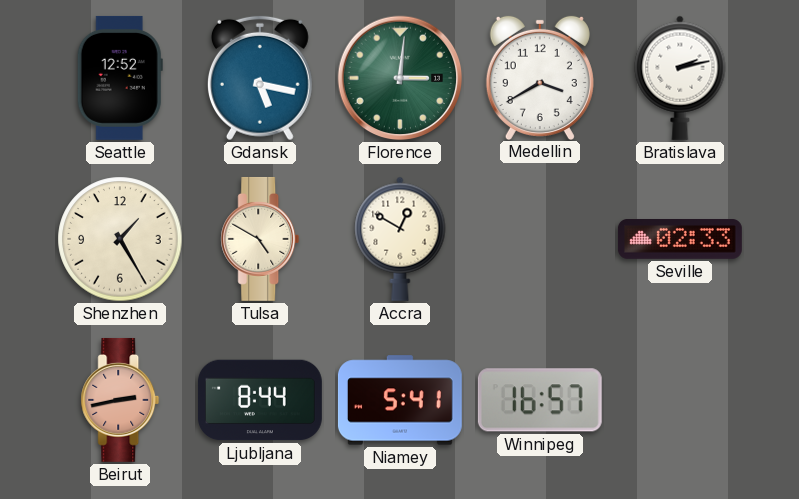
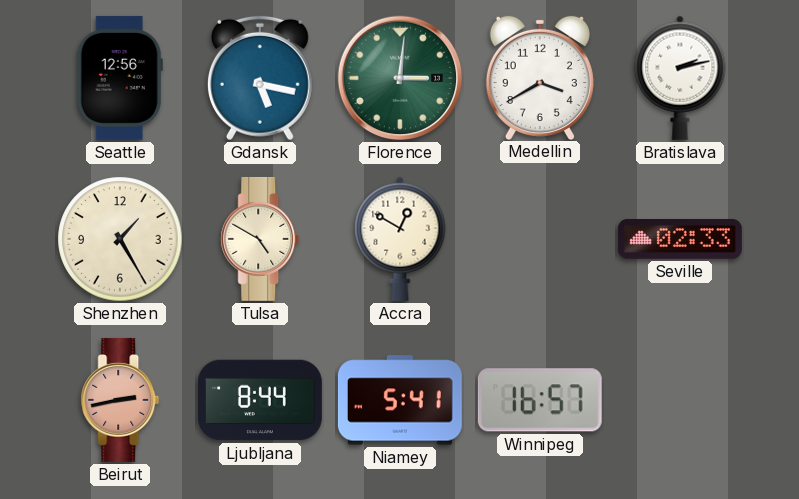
Seattle: 12:52 -> 12:56 (120, 78)
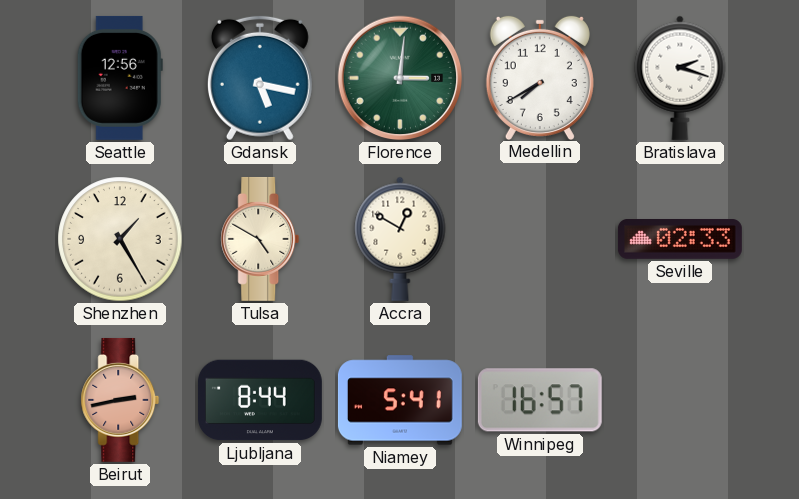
Medellin: 3:40 -> 7:40 (540, 77)
Bratislava: 2:13 -> 2:18 (680, 78)
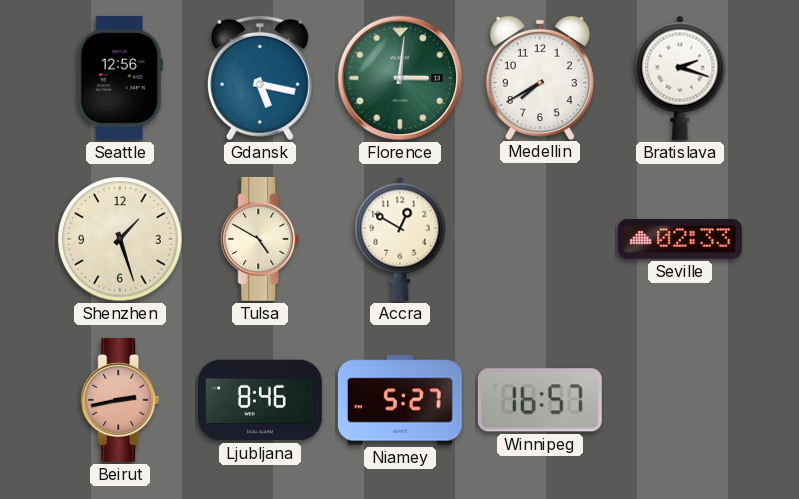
Shenzhen: 1:25 -> 1:27 (120, 239)
Ljubljana: 8:44 -> 8:46 (260, 400)
Niamey: 5:41 -> 5:27 (400, 400)
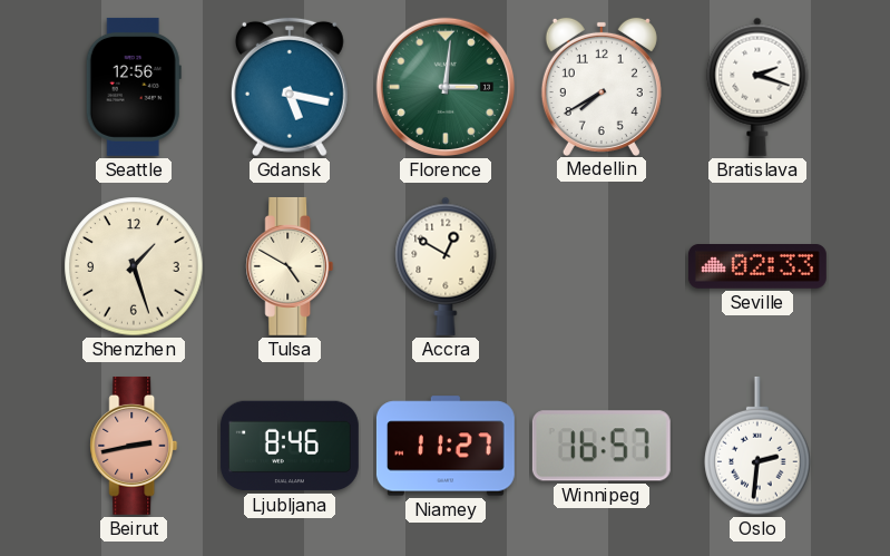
Niamey: 5:27 -> 11:27 (446, 446)
Oslo: none -> 2:31 (757, 446)
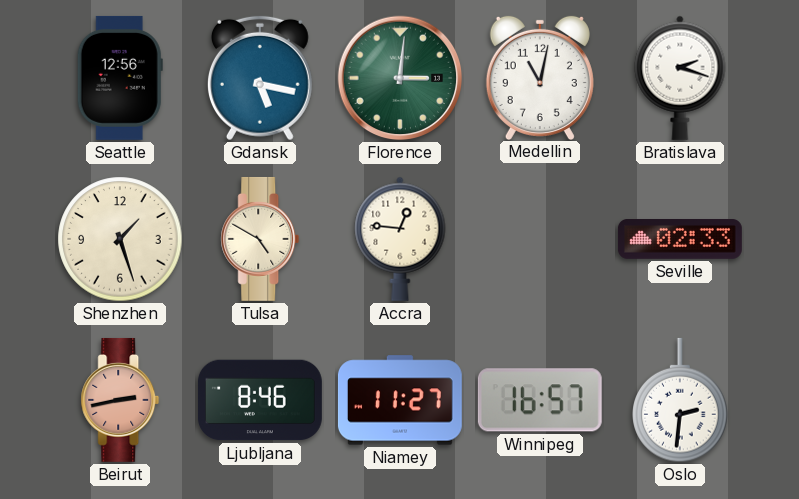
Medellin: 7:40 -> 11:02 (540, 77)
Accra: 12:50 -> 12:46 (400, 239)
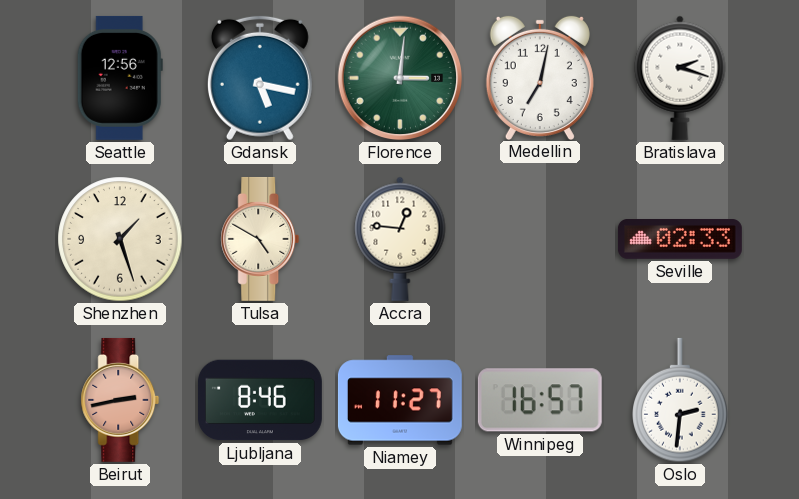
Medellin: 11:02 -> 7:02 (540, 77)
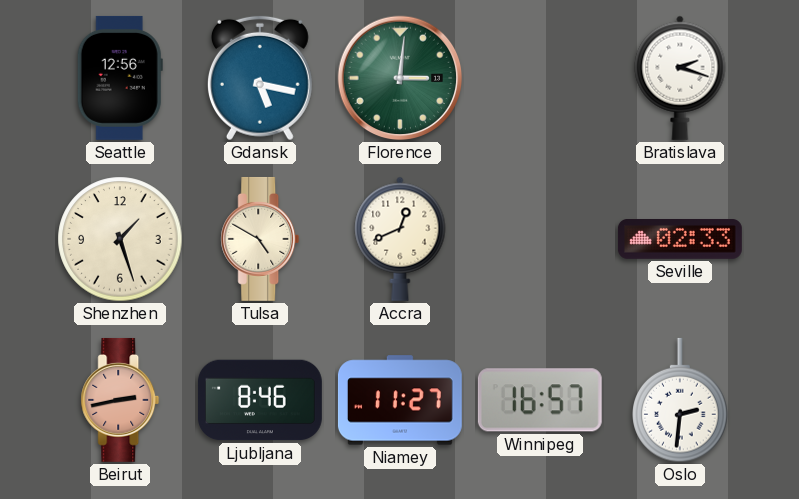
Medellin: 7:02 -> none (540, 77)
Accra: 12:46 -> 12:41 (400, 239)
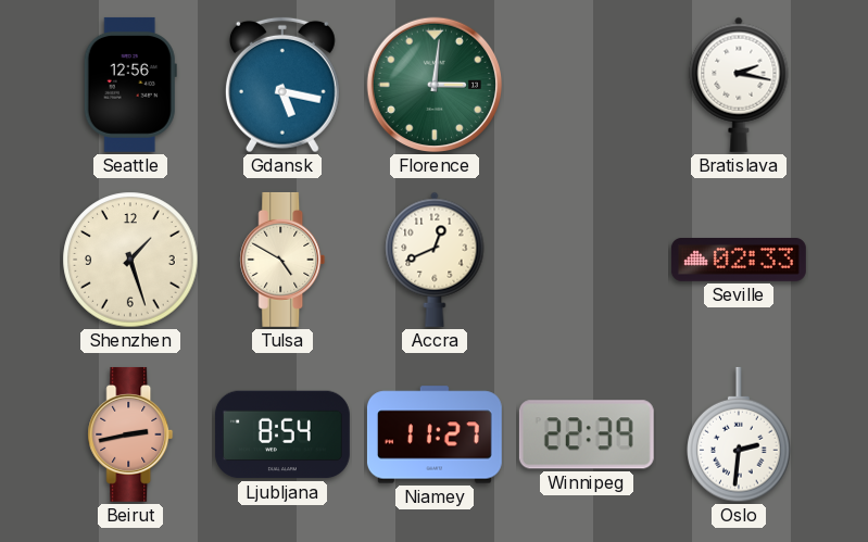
Bratislava: 2:18 -> 2:17 (739, 85)
Ljubljana: 8:46 -> 8:54 (282, 434)
Winnipeg: 16:57 -> 22:39 (587, 434)
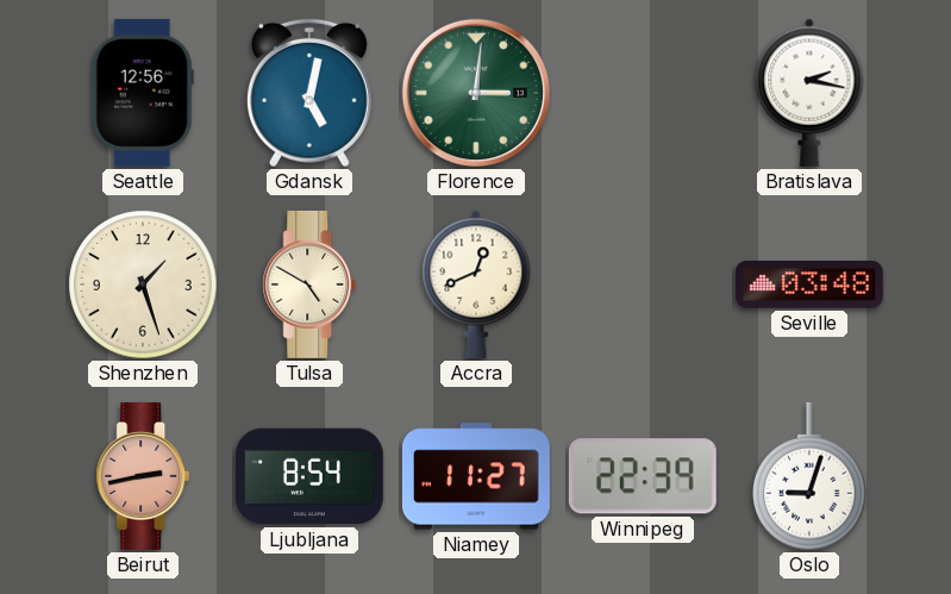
Gdansk: 5:17 -> 5:02 (309, 93)
Seville: 02:33 -> 03:48 (809, 286)
Oslo: 2:31 -> 9:03 (809, 476)
